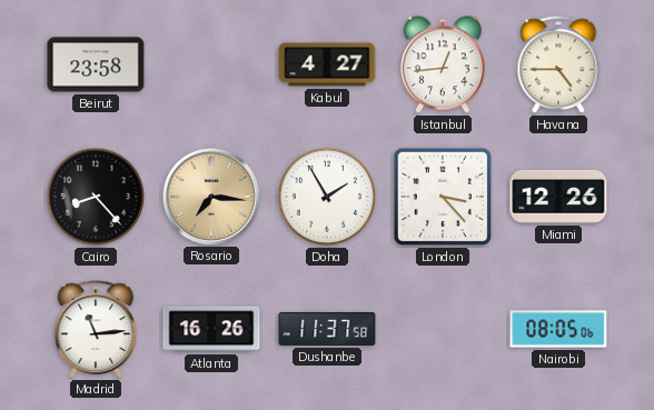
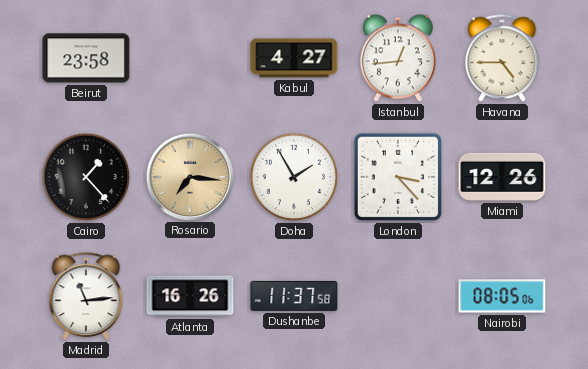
Cairo: 8:23 -> 1:23 (86, 177)
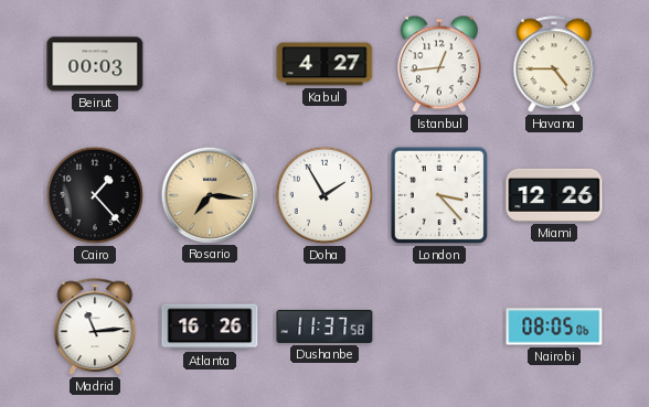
Beirut: 23:58 -> 00:03 (95, 64)
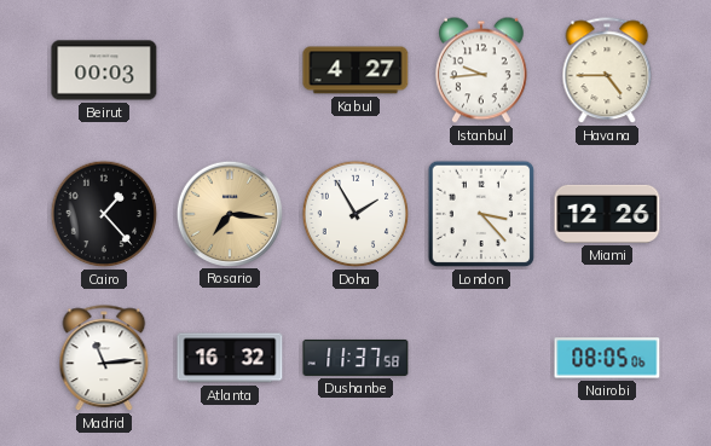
Istanbul: 12:44 -> 9:44 (481, 70)
Atlanta: 16:26 -> 16:32 (230, 358)
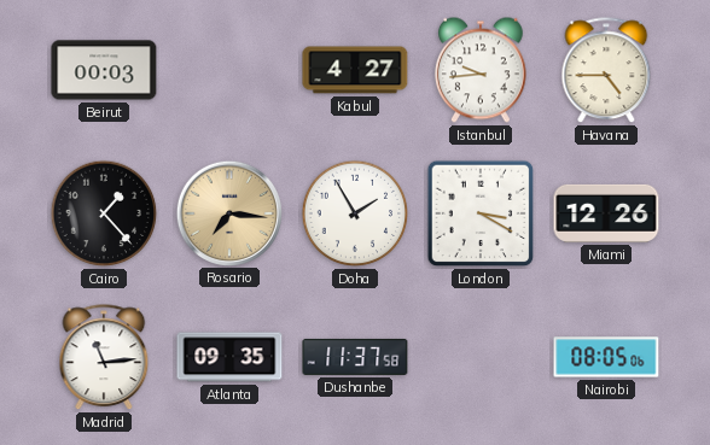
London: 3:23 -> 3:20 (481, 213)
Atlanta: 16:32 -> 09:35 (229, 357)
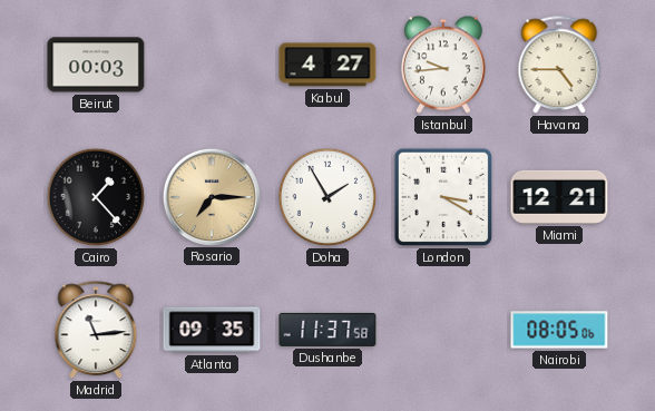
Rosario: 7:16 -> 7:15 (211, 196)
Miami: 12:26 -> 12:21 (559, 197)
